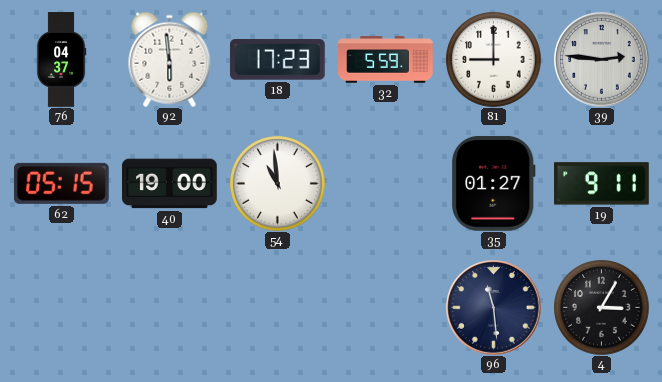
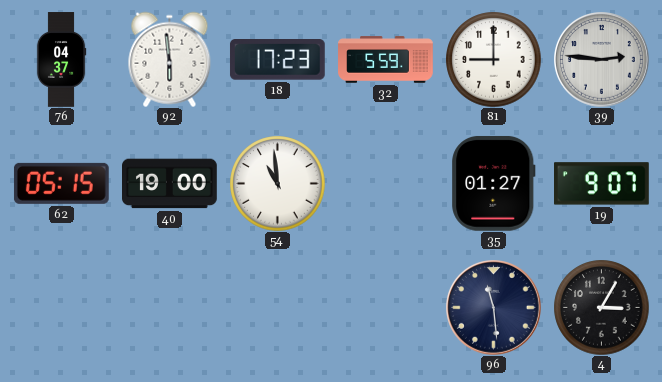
19: 9:11 -> 9:07 (602, 184)
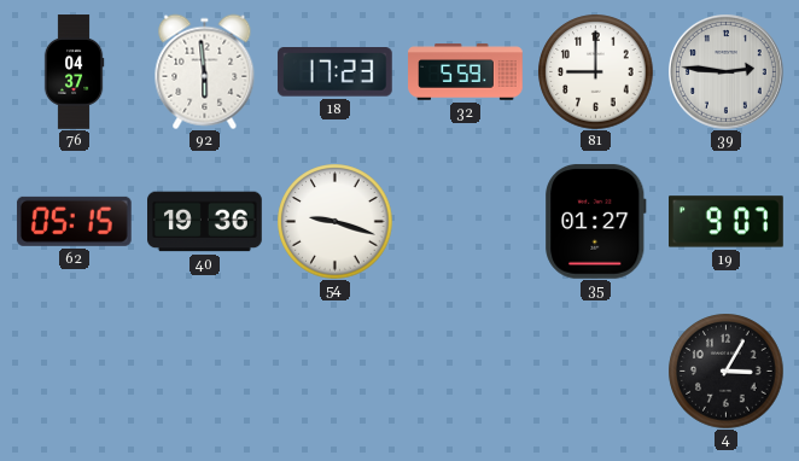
40: 19:00 -> 19:36 (205, 222)
54: 10:59 -> 9:18 (334, 221)
96: 11:29 -> none (494, 308)
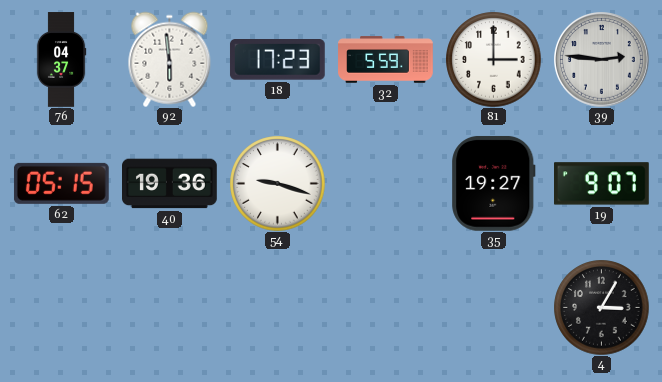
81: 9:00 -> 3:00 (493, 59)
35: 01:27 -> 19:27 (494, 183)
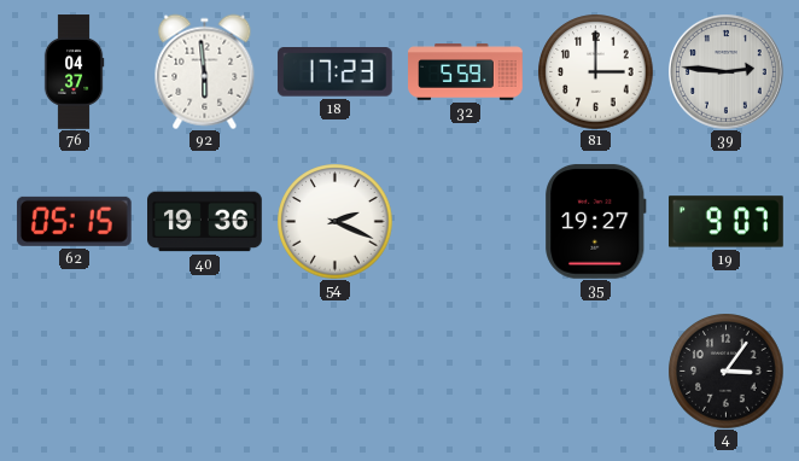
54: 9:18 -> 2:19 (334, 221)
4: 3:05 -> 3:06 (725, 370)
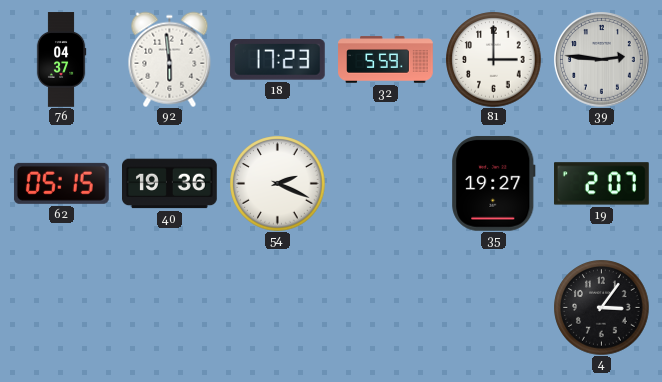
19: 9:07 -> 2:07 (602, 184)
